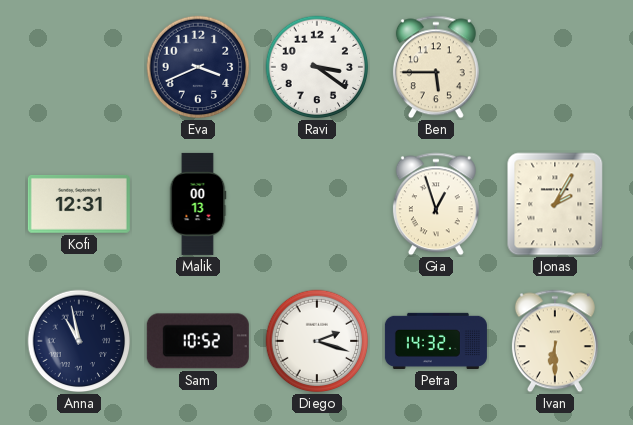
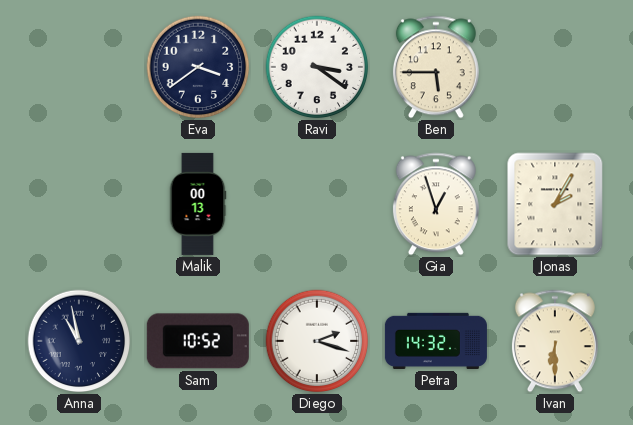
Eva: 3:41 -> 3:39 (198, 67)
Kofi: 12:31 -> none (79, 204)
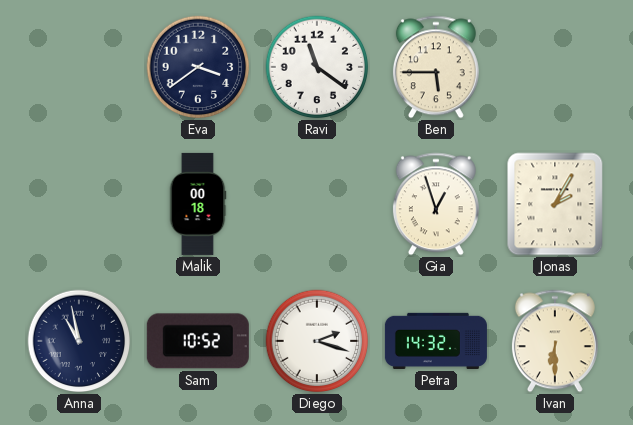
Ravi: 3:21 -> 11:21 (317, 67)
Malik: 00:13 -> 00:18 (198, 204)
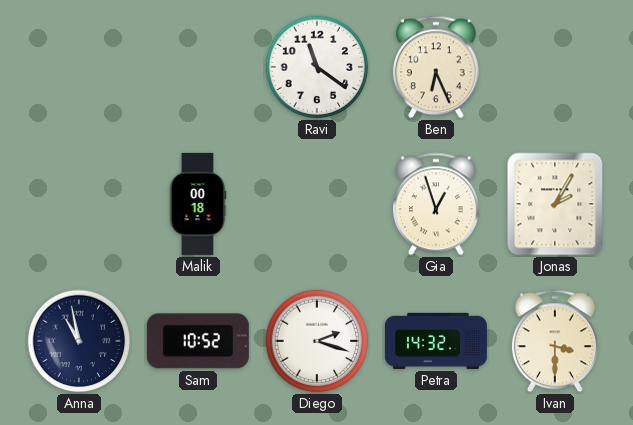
Eva: 3:39 -> none (198, 67)
Ben: 5:45 -> 6:26 (436, 67)
Ivan: 6:30 -> 3:30 (555, 341)
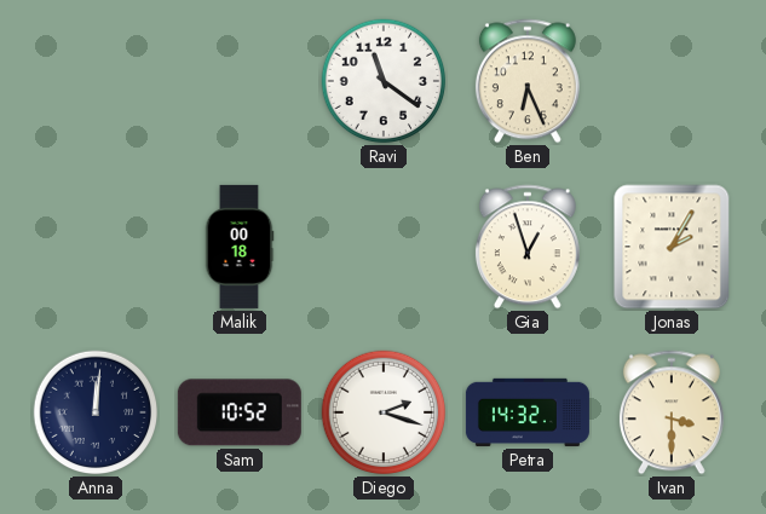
Anna: 10:58 -> 12:01 (96, 412)
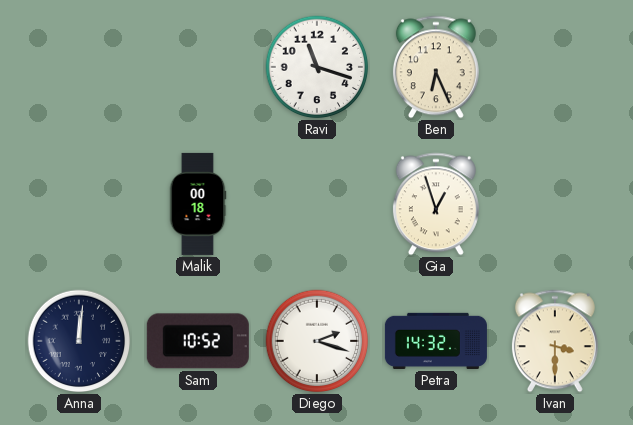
Ravi: 11:21 -> 11:18 (317, 67)
Jonas: 2:05 -> none (672, 247)
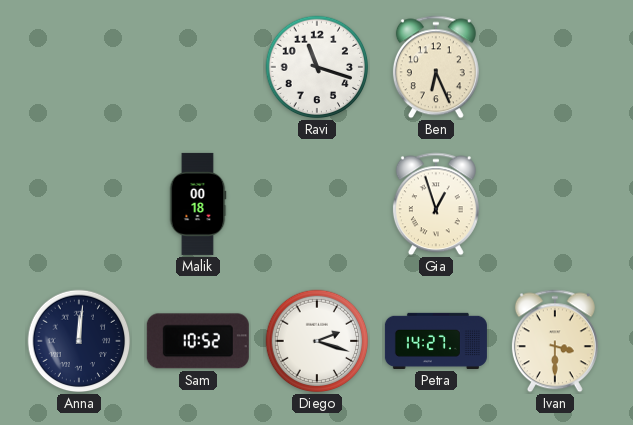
Petra: 14:32 -> 14:27 (436, 341)
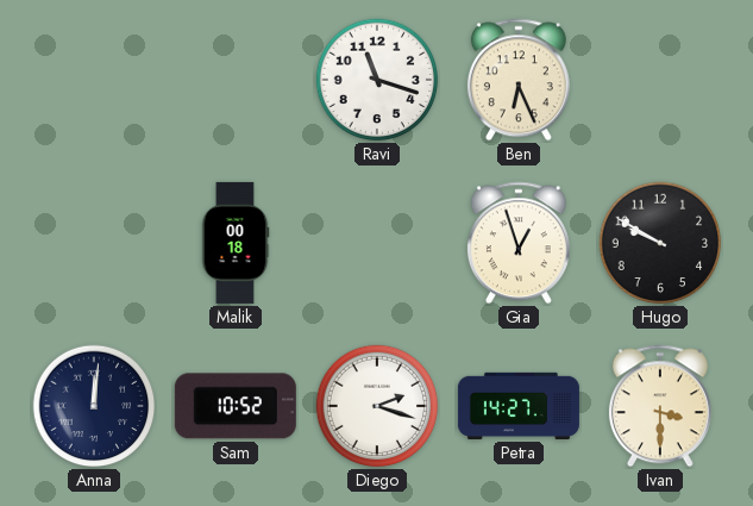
Hugo: none -> 9:50 (660, 243)
